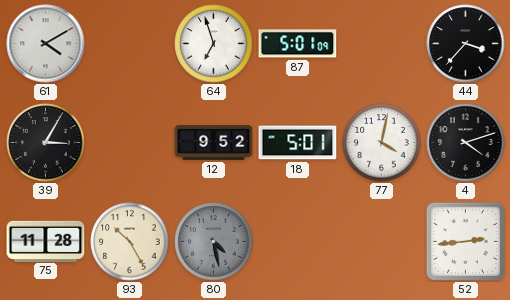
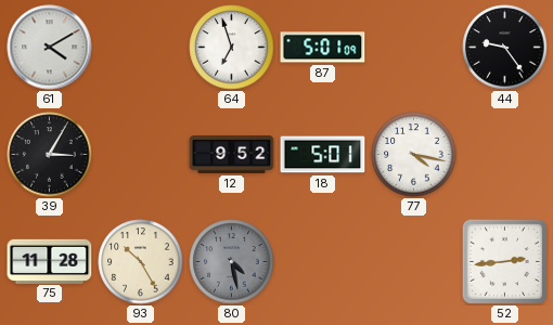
44: 3:37 -> 9:24 (505, 48)
77: 4:02 -> 4:17 (414, 155)
4: 4:12 -> none (466, 143)
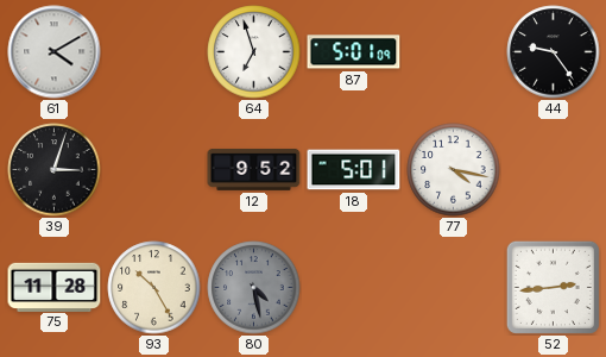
39: 3:05 -> 3:03 (55, 170)
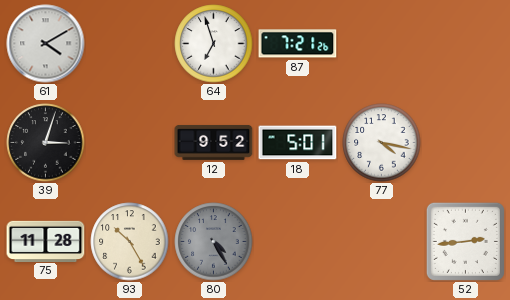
87: 5:01 -> 7:21 (298, 44)
44: 9:24 -> none (554, 52)
80: 4:28 -> 4:25 (214, 242)
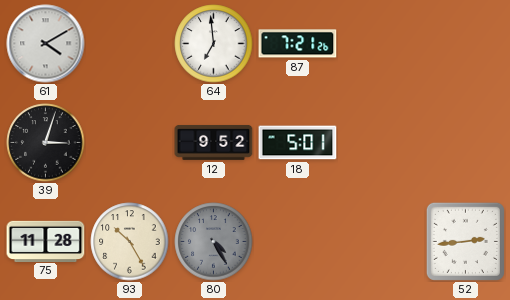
64: 6:57 -> 6:59 (214, 44)
77: 4:17 -> none (382, 143)
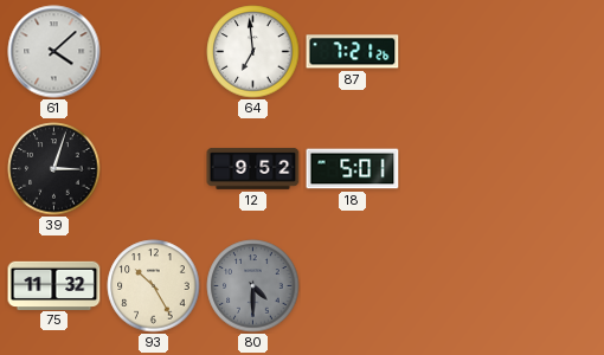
61: 4:10 -> 4:08 (54, 52)
75: 11:28 -> 11:32 (54, 285)
80: 4:25 -> 4:30 (253, 286)
52: 2:44 -> none (465, 241)
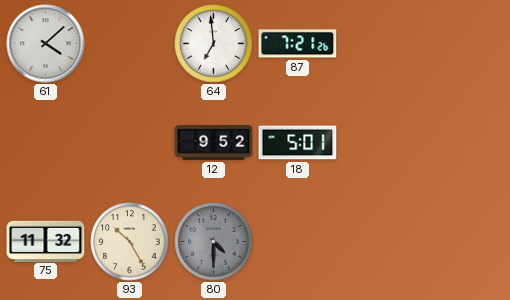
39: 3:03 -> none (54, 169)
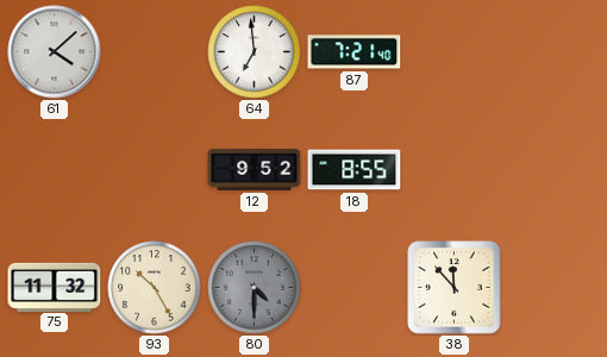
87: 7:21:26 -> 7:21:40 (355, 52)
18: 5:01 -> 8:55 (355, 170)
38: none -> 11:53 (455, 288)
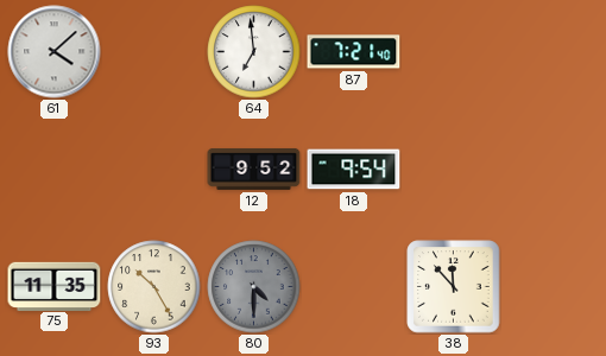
18: 8:55 -> 9:54 (354, 170)
75: 11:32 -> 11:35 (55, 286)
